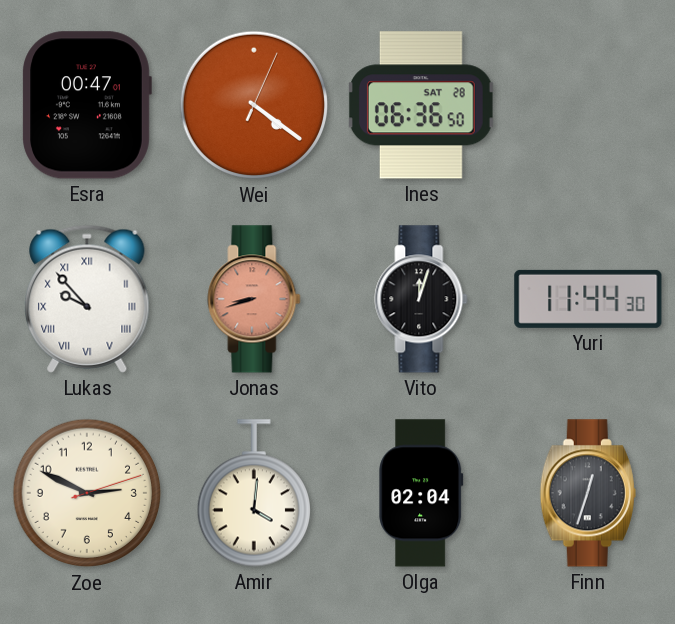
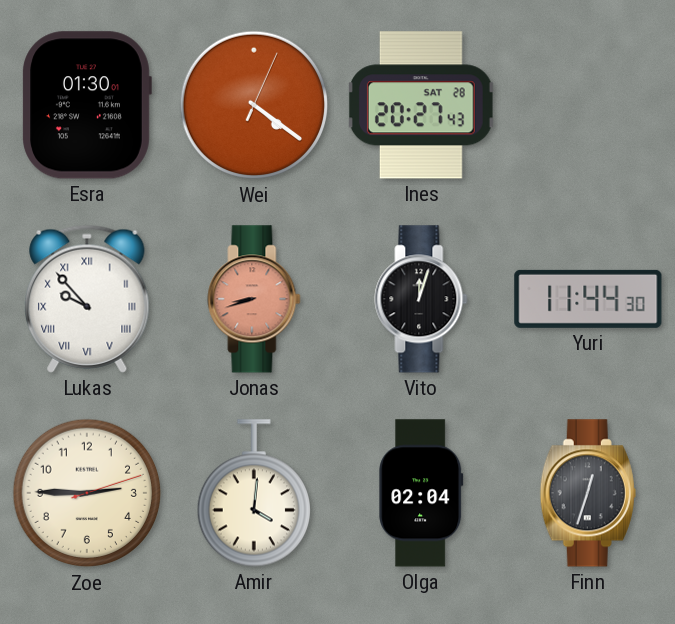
Esra: 00:47 -> 01:30 (87, 105)
Ines: 06:36 -> 20:27 (421, 105)
Zoe: 2:49 -> 2:45 (87, 493)
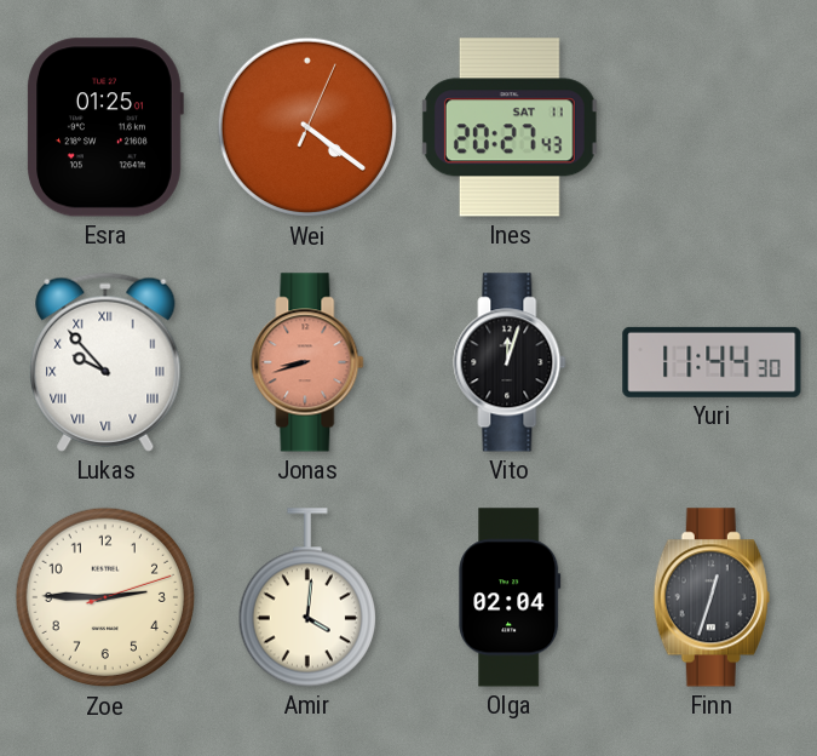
Esra: 01:30 -> 01:25 (105, 127)
Ines date: SAT 28 -> SAT 11 (510, 127)
